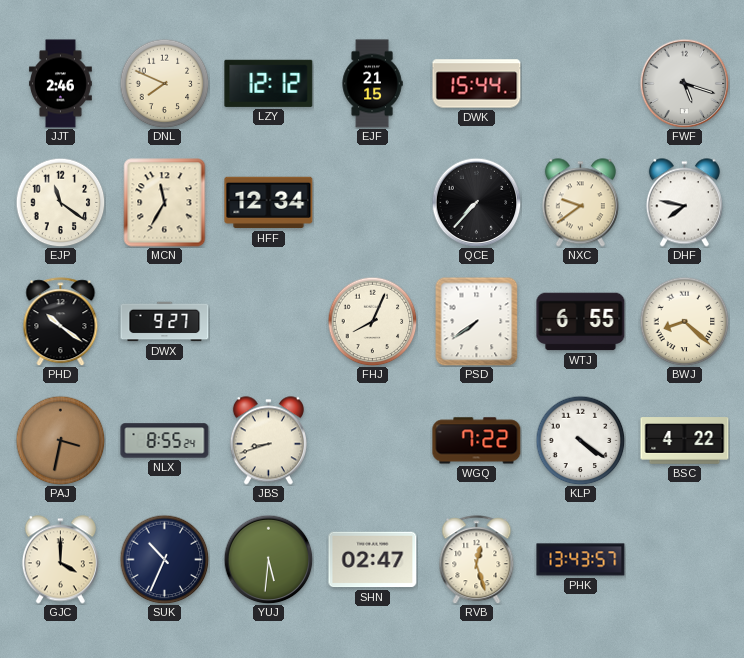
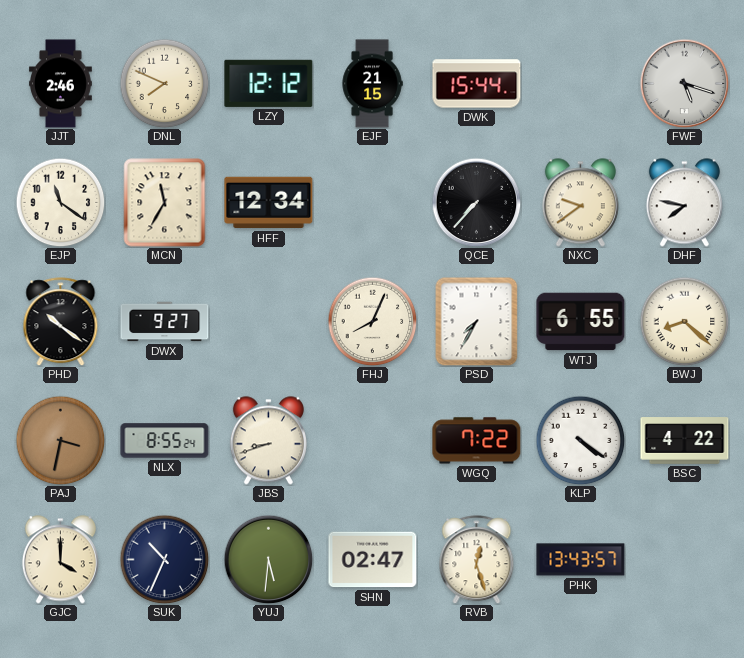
PSD: 7:39 -> 7:35 (477, 321)
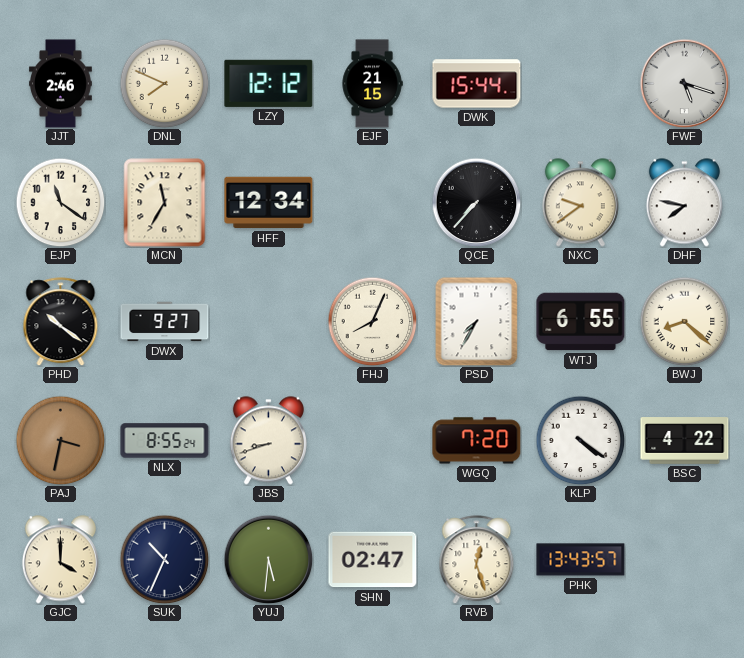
WGQ: 7:22 -> 7:20 (477, 441)
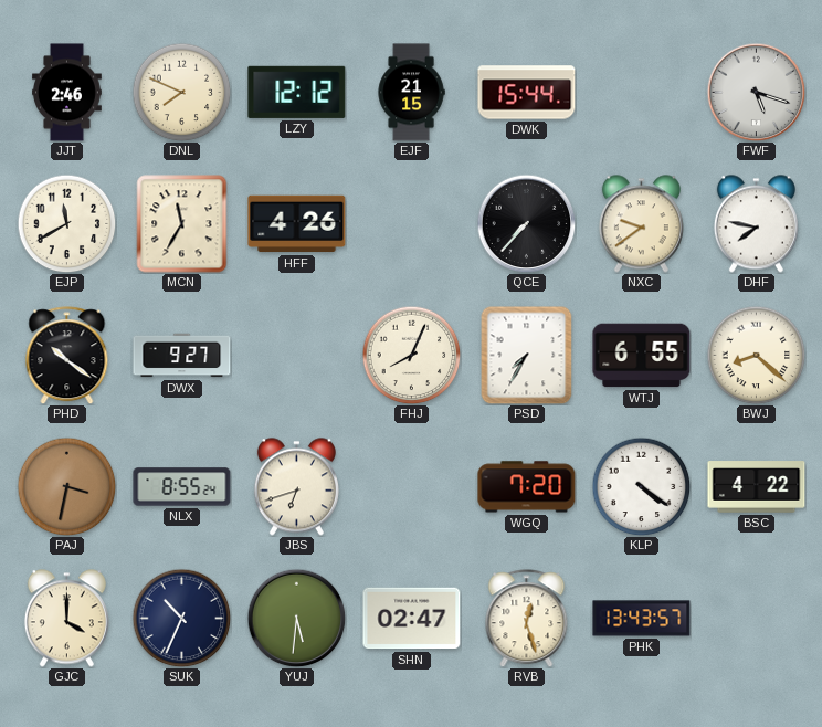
EJP: 11:21 -> 11:40 (66, 223)
HFF: 12:34 -> 4:26 (297, 224)
JBS: 8:42 -> 6:42 (296, 487)
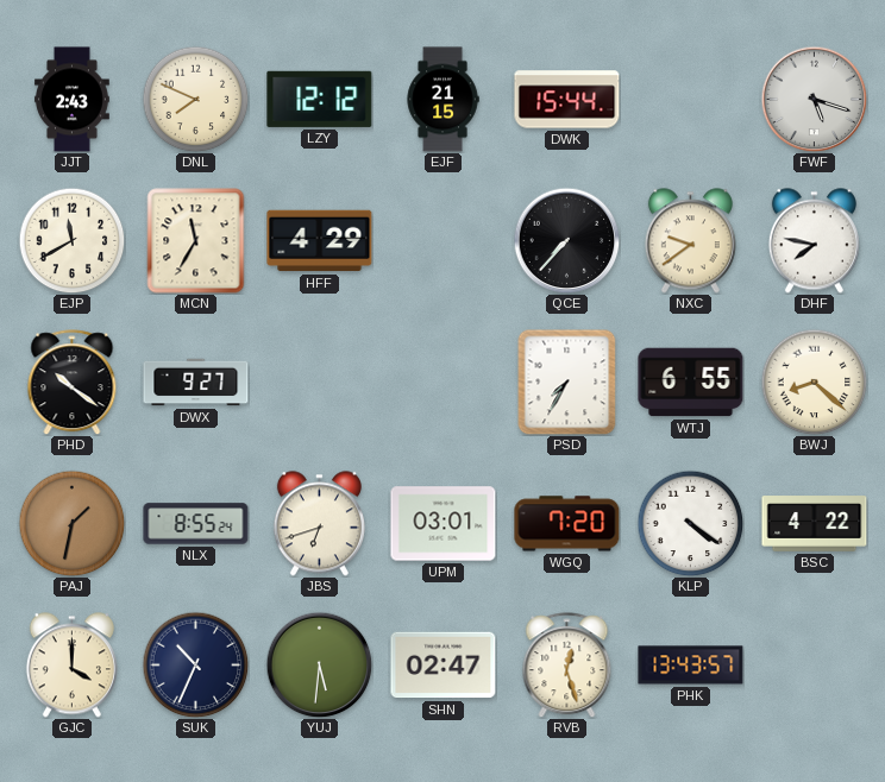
JJT: 2:46 -> 2:43 (73, 100)
HFF: 4:26 -> 4:29 (320, 241)
FHJ: 8:04 -> none (411, 355)
PAJ: 3:32 -> 1:32 (71, 523)
UPM: none -> 03:01 (444, 524)
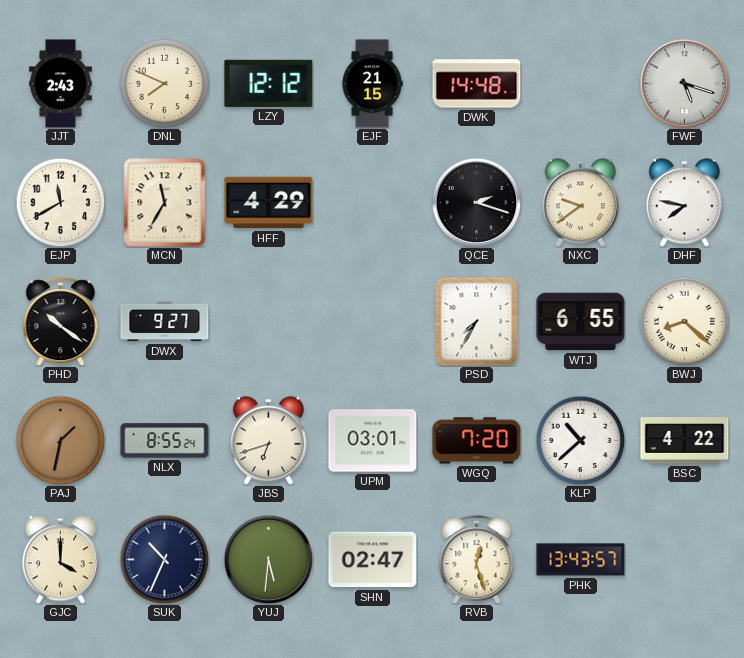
DWK: 15:44 -> 14:48 (477, 84)
QCE: 7:37 -> 2:18 (476, 202)
KLP: 4:21 -> 10:38 (580, 440)
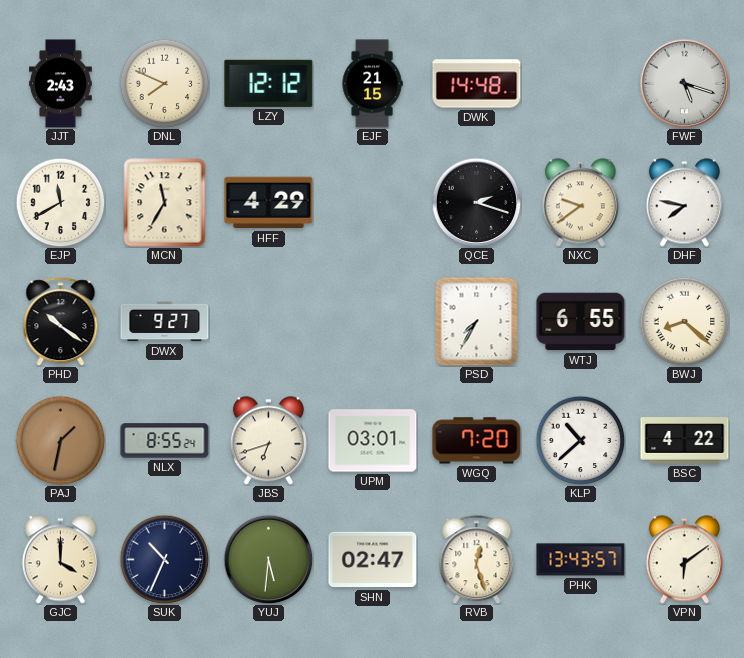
VPN: none -> 6:09 (684, 560)
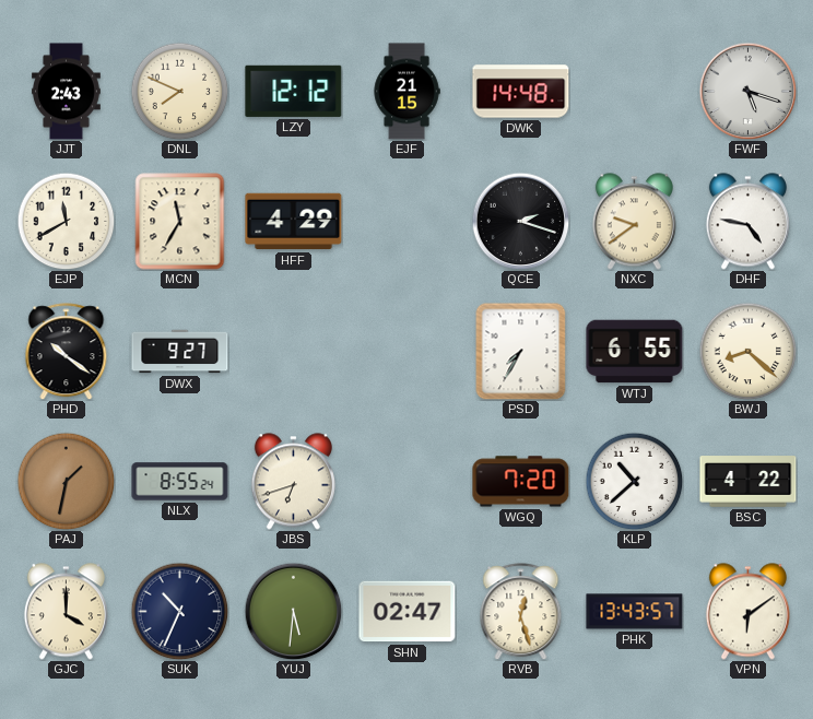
DHF: 7:47 -> 4:47 (747, 222)
UPM: 03:01 -> none (373, 441)
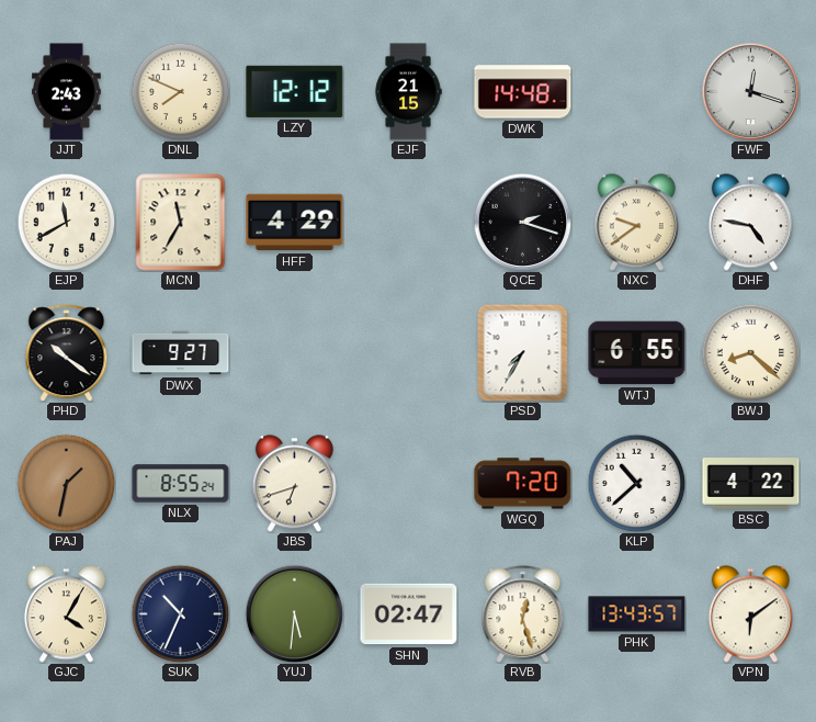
FWF: 5:18 -> 12:18 (750, 91)
GJC: 4:00 -> 4:05 (66, 614)
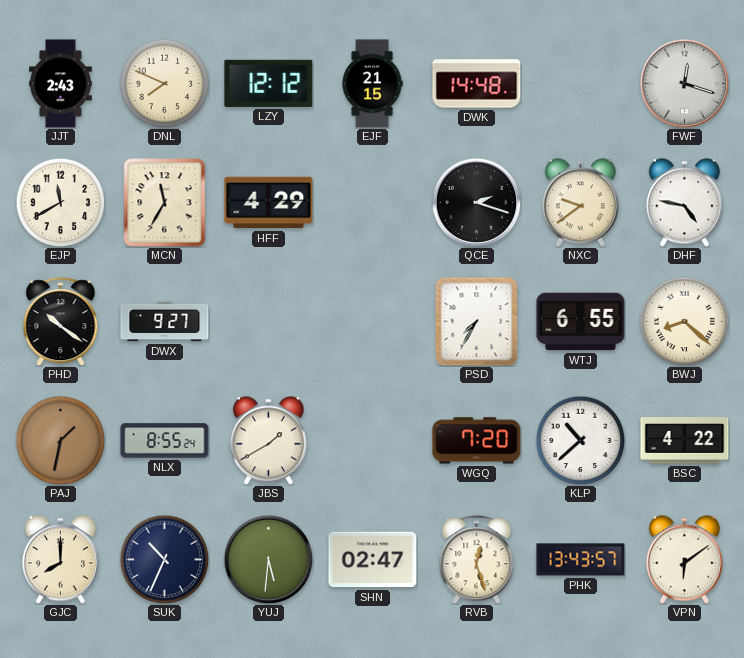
JBS: 6:42 -> 1:40 (268, 441)
GJC: 4:05 -> 8:00 (60, 560)
